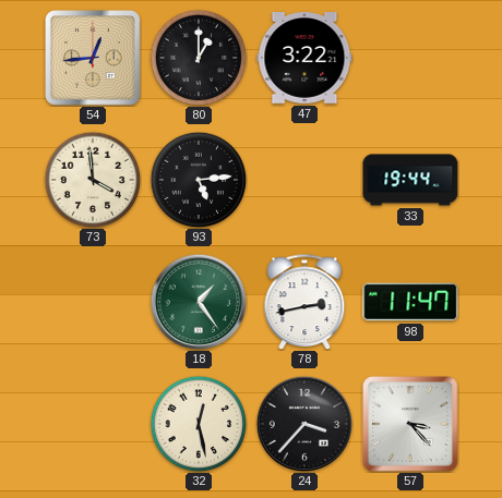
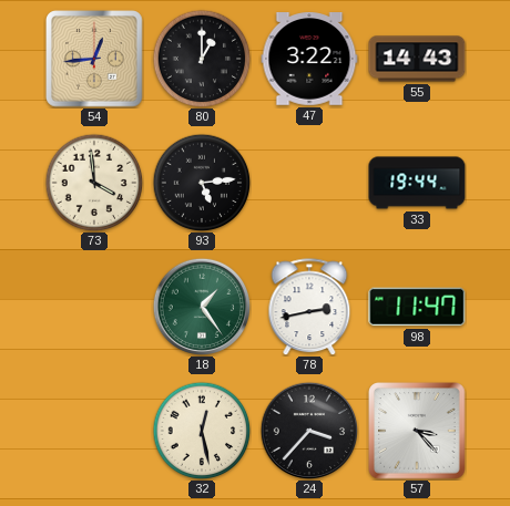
55: none -> 14:43 (417, 59)
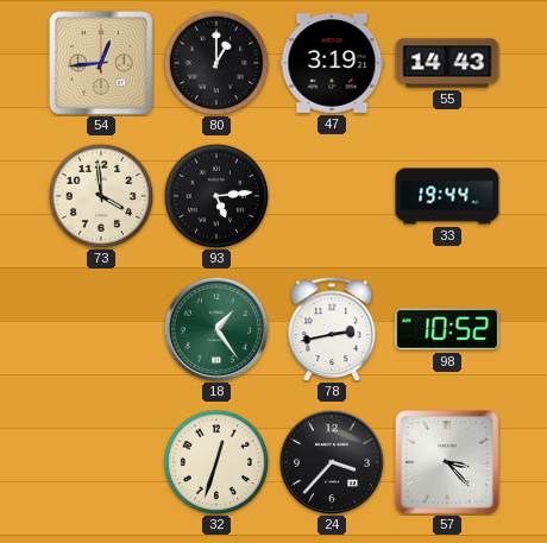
47: 3:22 -> 3:19 (332, 64)
98: 11:47 -> 10:52 (447, 329)
32: 12:28 -> 12:33 (216, 462)
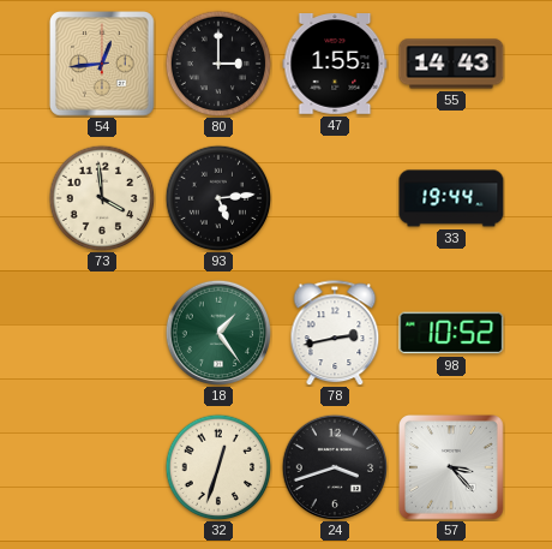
80: 1:00 -> 3:00 (218, 64)
47: 3:19 -> 1:55 (335, 65)
24: 3:37 -> 3:42 (334, 466)
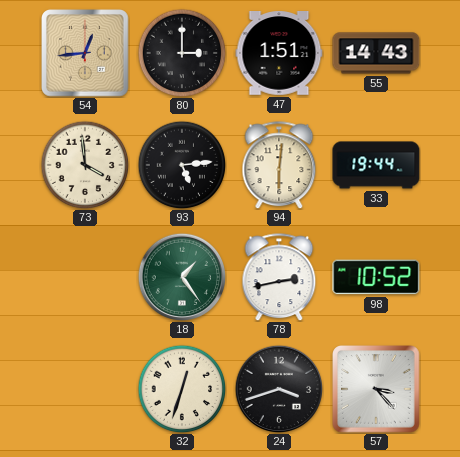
47: 1:55 -> 1:51 (279, 54)
94: none -> 6:01 (279, 165)
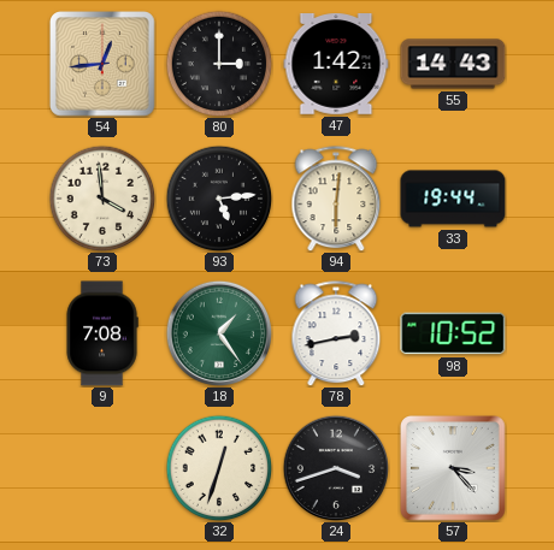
47: 1:51 -> 1:42 (336, 65)
9: none -> 7:08 (102, 333)
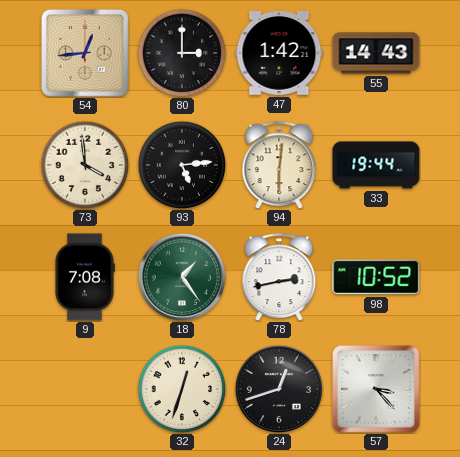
24: 3:42 -> 12:42 (278, 388)
